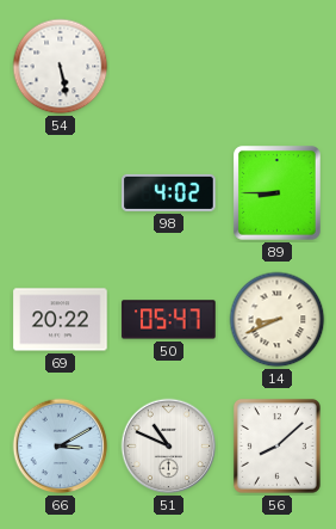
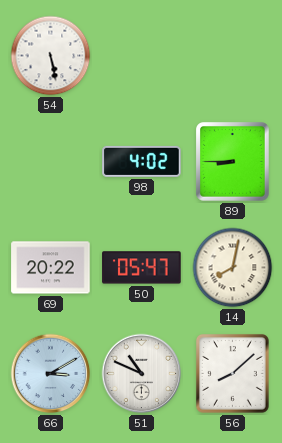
14: 8:41 -> 8:02 (233, 268)
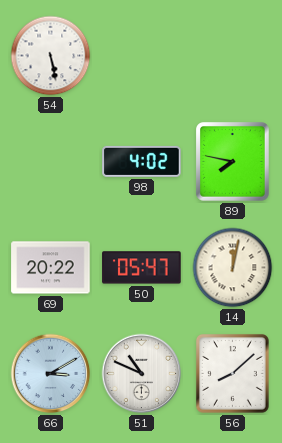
89: 8:45 -> 7:47 (233, 162)
14: 8:02 -> 12:02 (233, 268)
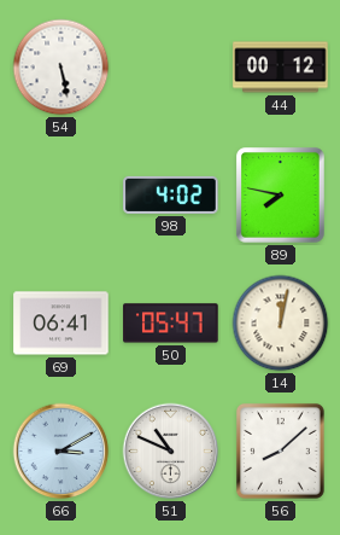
44: none -> 00:12 (281, 68)
69: 20:22 -> 06:41 (61, 324)
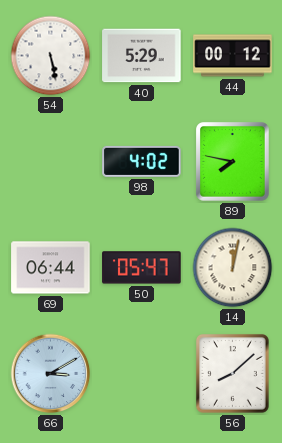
40: none -> 5:29 (142, 56)
69: 06:41 -> 06:44 (51, 268)
51: 10:49 -> none (171, 452)
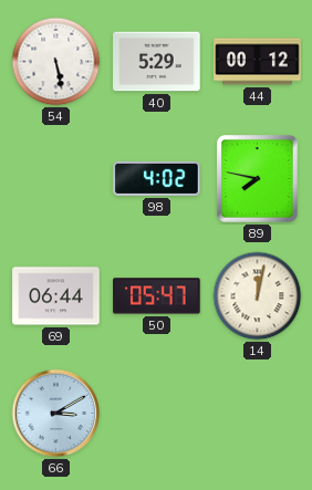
56: 8:08 -> none (232, 373)
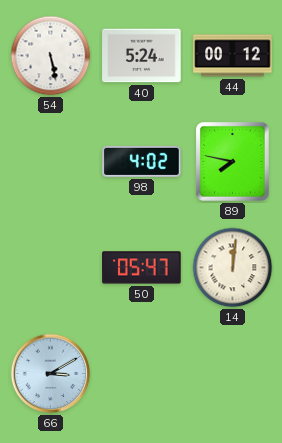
40: 5:29 -> 5:24 (142, 56)
69: 06:44 -> none (56, 296)
14: 12:02 -> 12:01 (233, 268)
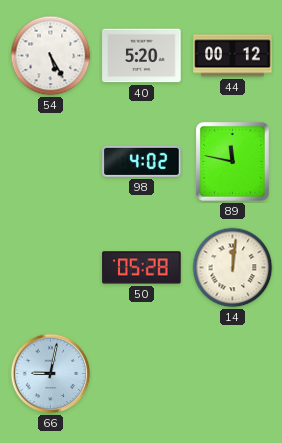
54: 5:28 -> 5:25 (51, 56)
40: 5:24 -> 5:20 (142, 56)
89: 7:47 -> 11:47 (233, 162)
50: 05:47 -> 05:28 (142, 268)
66: 3:10 -> 9:02 (51, 374)
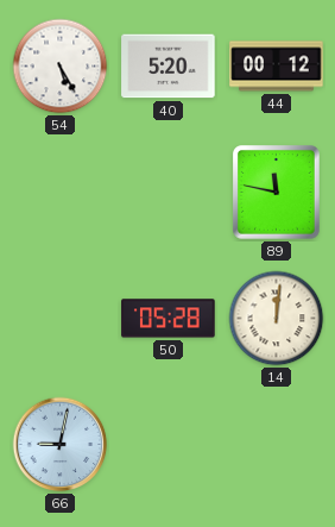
98: 4:02 -> none (142, 161)
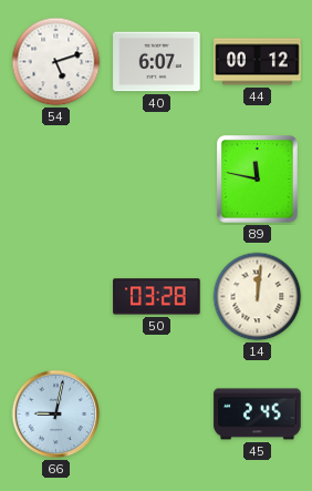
54: 5:25 -> 5:12 (56, 62)
40: 5:20 -> 6:07 (157, 62)
50: 05:28 -> 03:28 (157, 297)
45: none -> 2:45 (258, 415)
